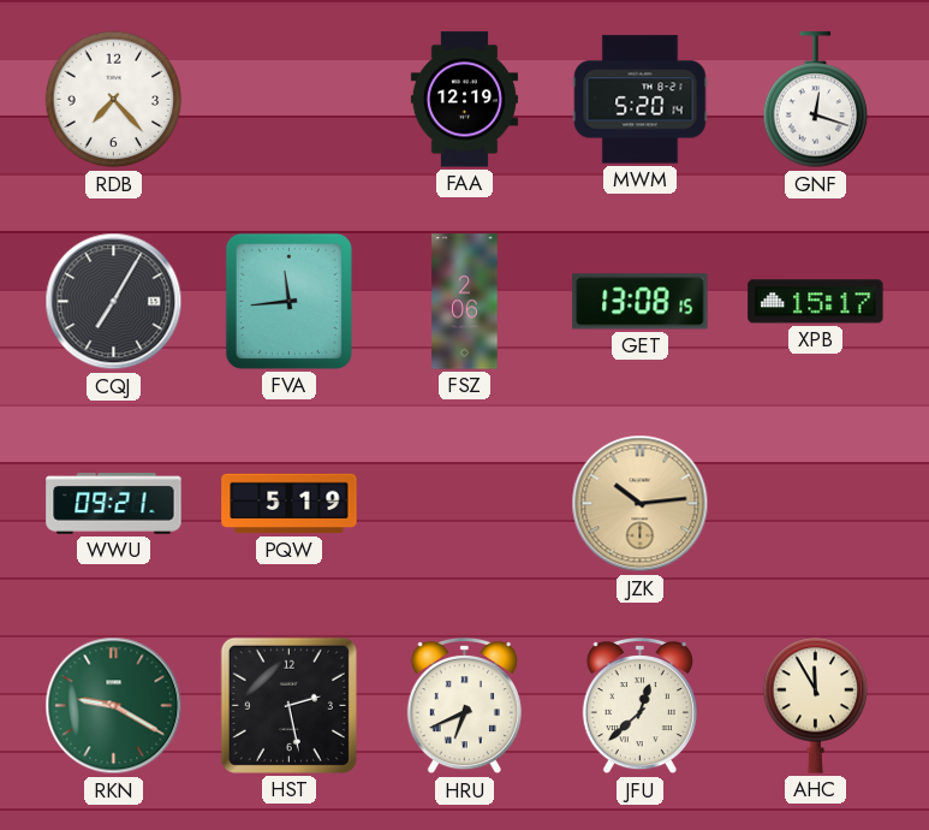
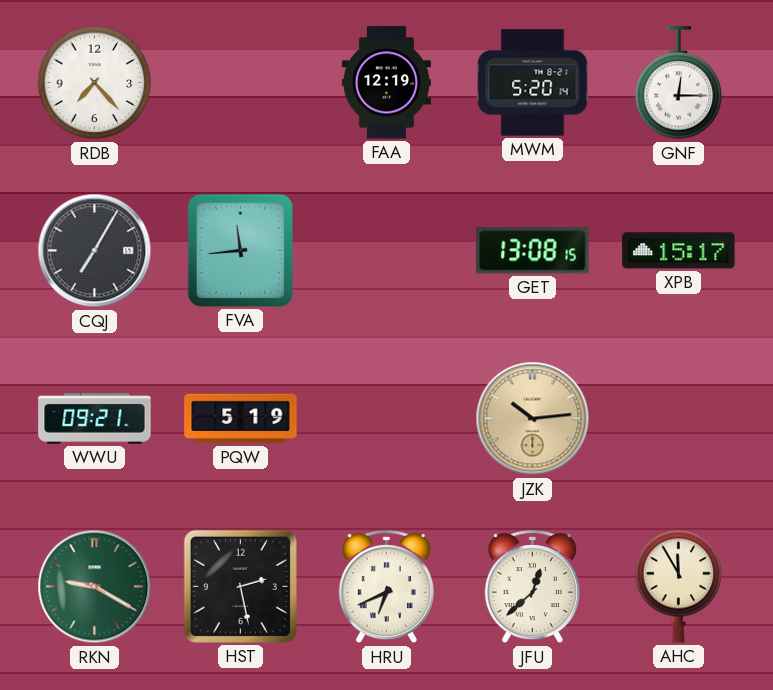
GNF: 12:18 -> 12:15 (679, 83)
FSZ: 2:06 -> none (465, 302)
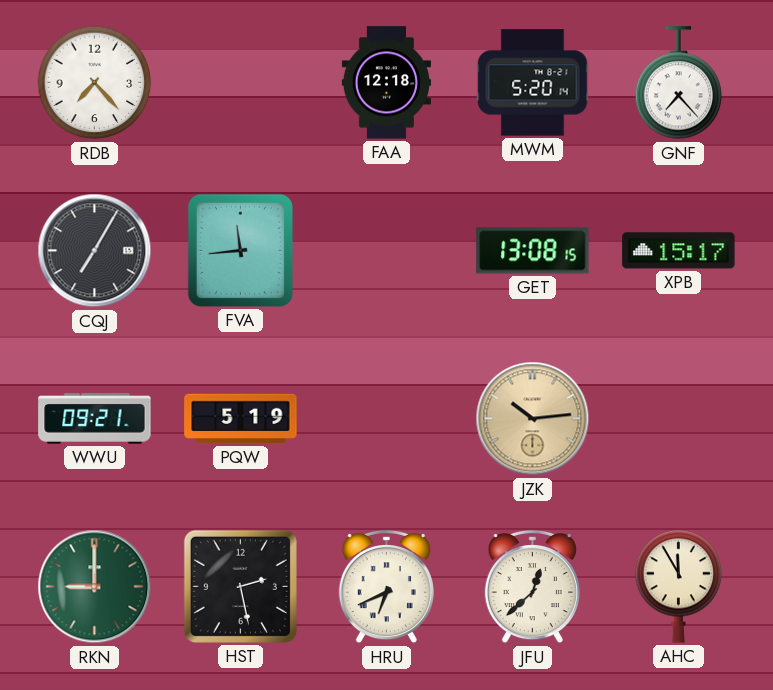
FAA: 12:19 -> 12:18 (386, 83)
GNF: 12:15 -> 7:23 (679, 83)
RKN: 9:20 -> 9:00 (95, 587)
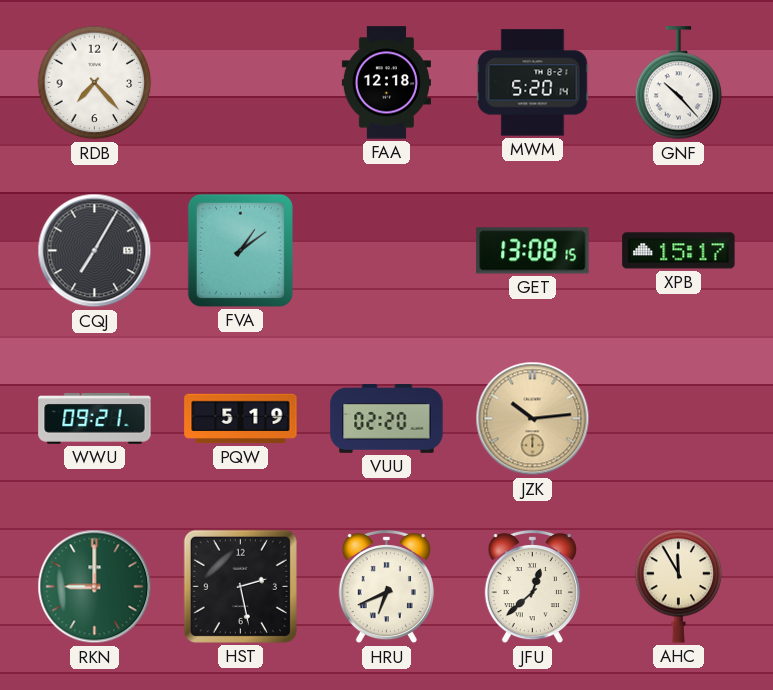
GNF: 7:23 -> 10:23 (679, 83)
FVA: 11:44 -> 1:09 (240, 250)
VUU: none -> 02:20 (387, 419)
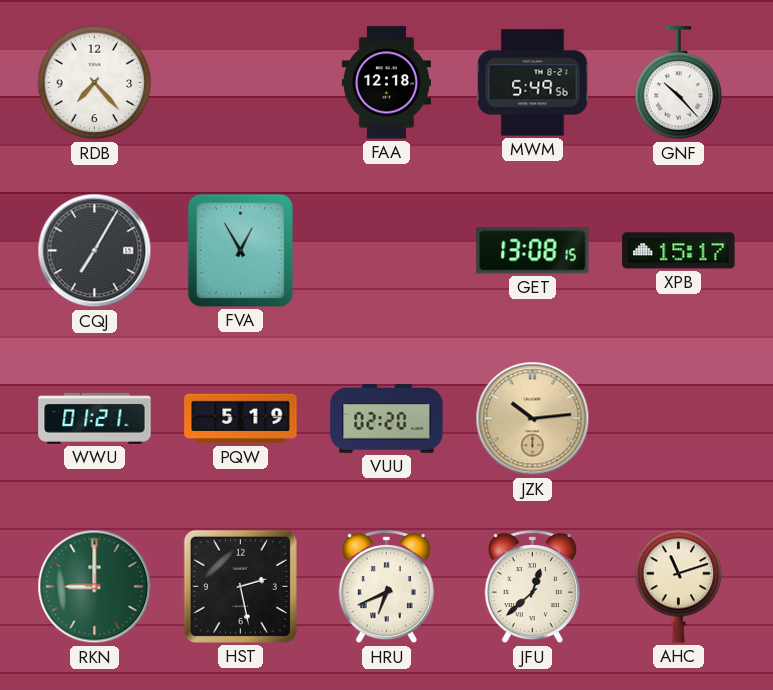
MWM: 5:20 -> 5:49 (533, 83)
FVA: 1:09 -> 12:55 (240, 250)
WWU: 09:21 -> 01:21 (95, 419)
AHC: 11:55 -> 11:12 (679, 586)
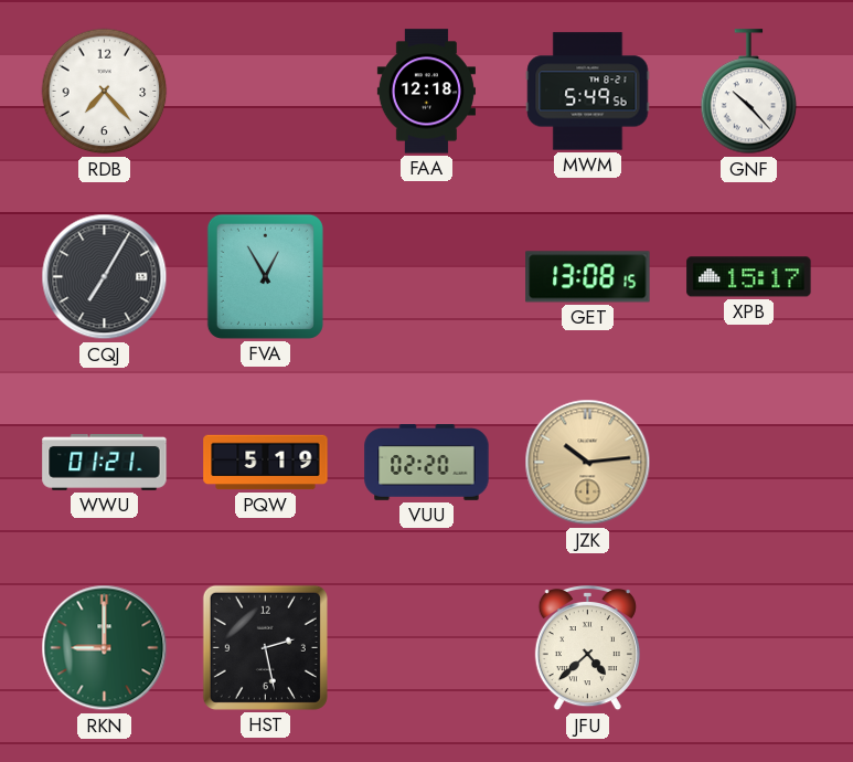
HRU: 6:41 -> none (386, 587)
JFU: 12:38 -> 4:38 (587, 648)
AHC: 11:12 -> none (679, 586)
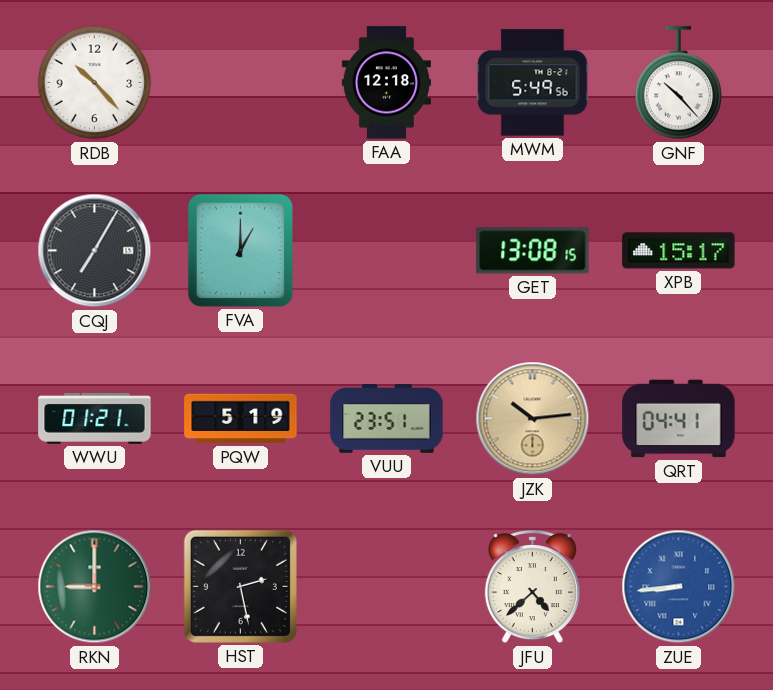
RDB: 7:23 -> 10:23 (95, 83)
FVA: 12:55 -> 1:00 (240, 250)
VUU: 02:20 -> 23:51 (387, 419)
QRT: none -> 04:41 (679, 419)
ZUE: none -> 8:44 (679, 587)
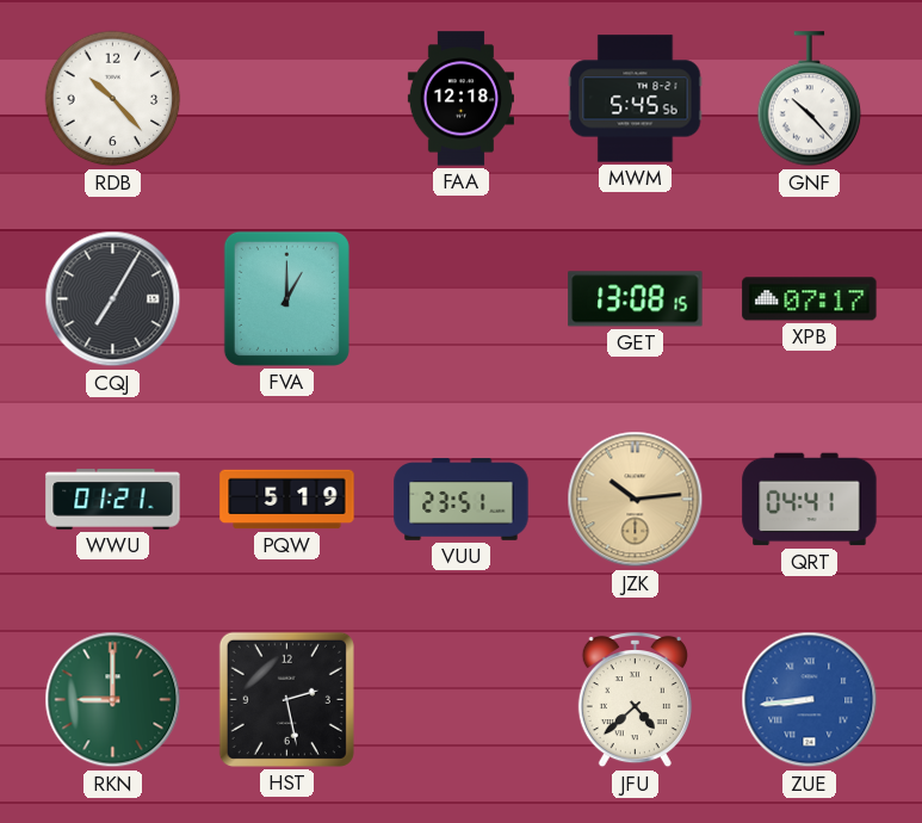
MWM: 5:49 -> 5:45 (636, 99)
XPB: 15:17 -> 07:17 (810, 299)
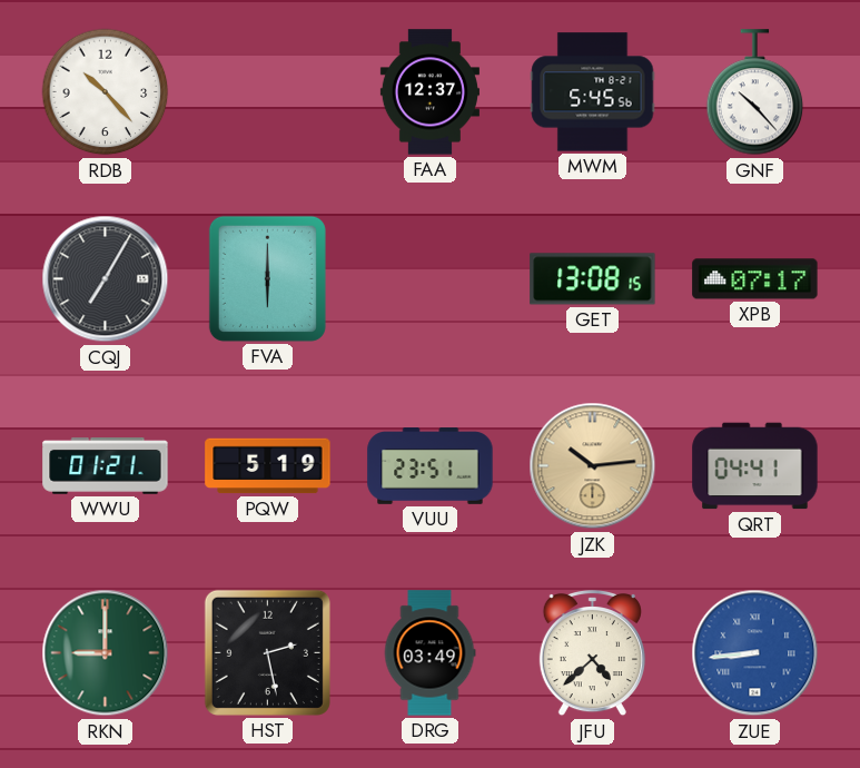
FAA: 12:18 -> 12:37 (429, 92)
FVA: 1:00 -> 6:00 (267, 278)
DRG: none -> 03:49 (429, 653)
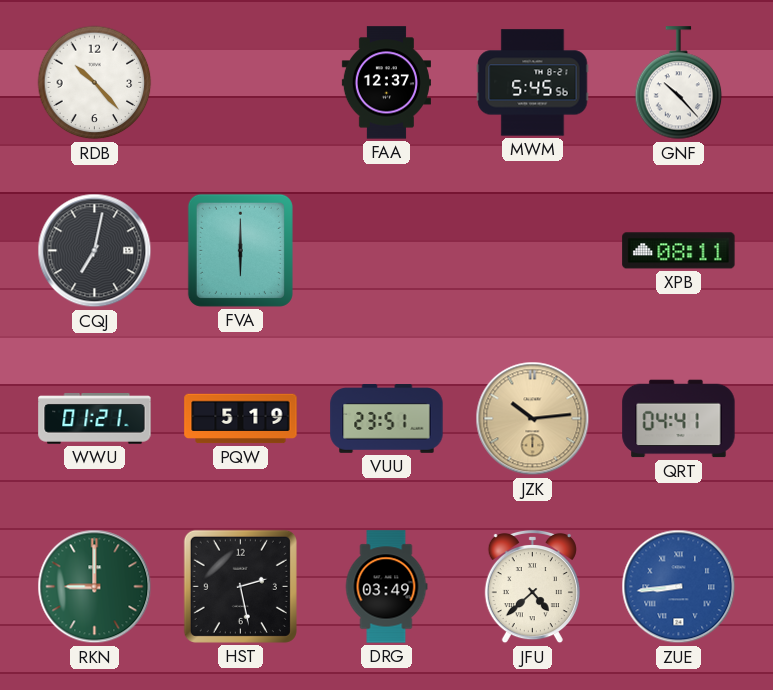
CQJ: 7:05 -> 7:02 (95, 251)
GET: 13:08 -> none (593, 279)
XPB: 07:17 -> 08:11 (679, 251)
